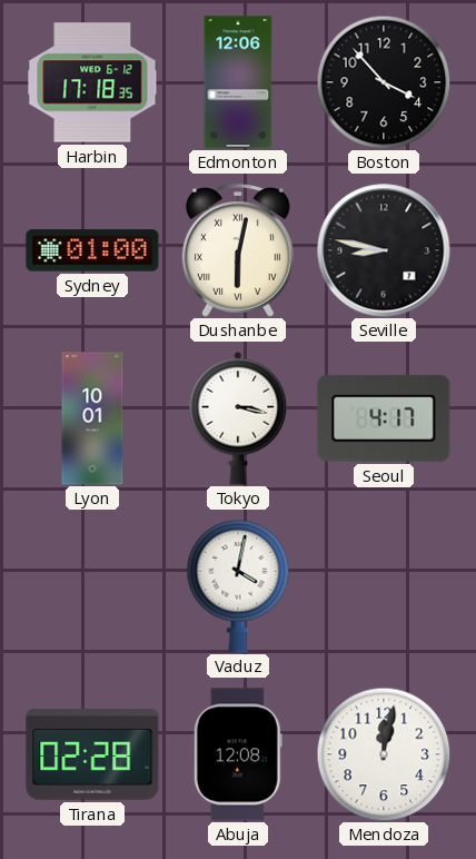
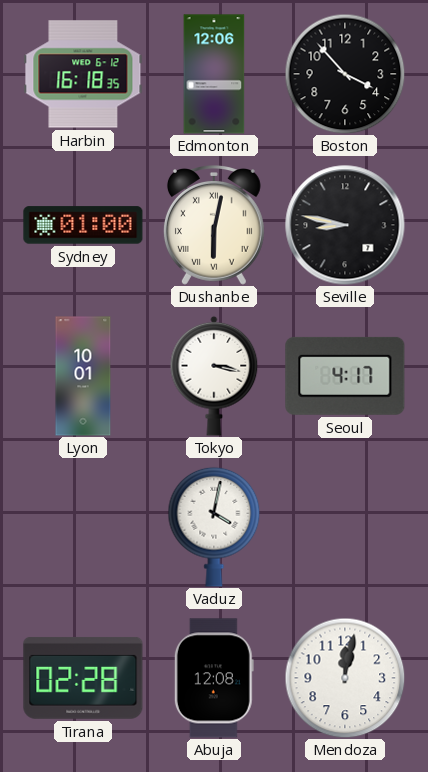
Harbin: 17:18 -> 16:18 (83, 74)
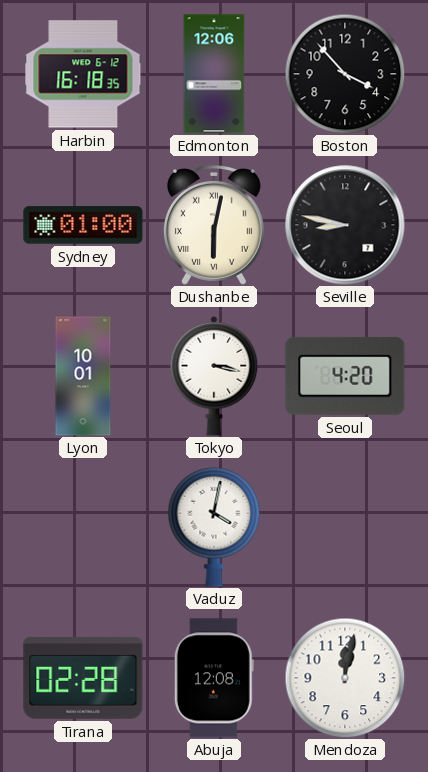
Seoul: 4:17 -> 4:20 (345, 376)
